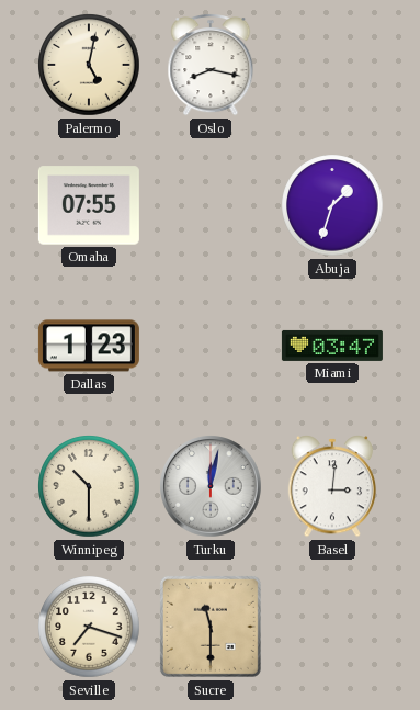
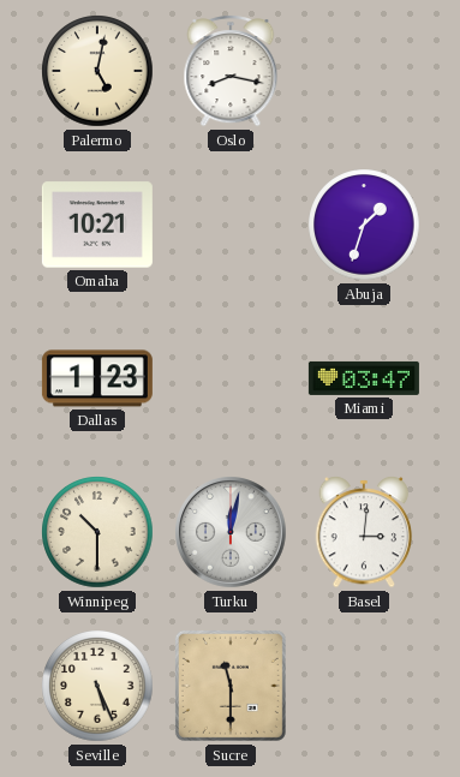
Omaha: 07:55 -> 10:21 (97, 225)
Seville: 7:18 -> 5:26 (97, 686)
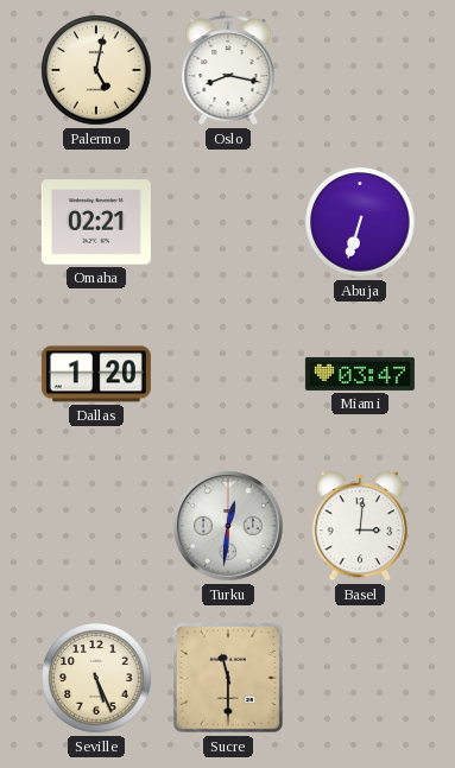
Omaha: 10:21 -> 02:21 (96, 222)
Abuja: 1:33 -> 6:33 (360, 222)
Dallas: 1:23 -> 1:20 (96, 374)
Winnipeg: 10:30 -> none (97, 532)
Turku: 12:02 -> 12:31 (229, 527)
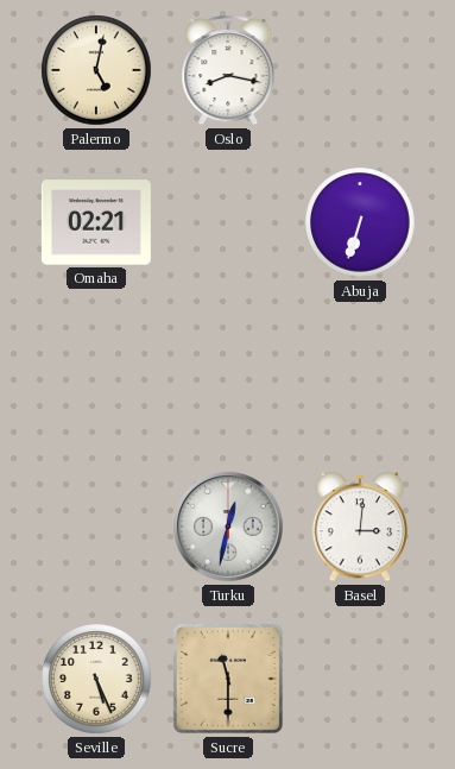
Dallas: 1:20 -> none (96, 374)
Miami: 03:47 -> none (360, 374)
Turku: 12:31 -> 12:32 (229, 528)
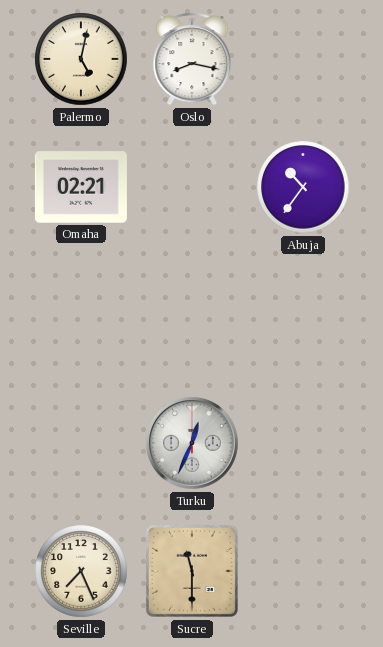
Abuja: 6:33 -> 10:36 (303, 187)
Turku: 12:32 -> 12:34 (193, 444)
Basel: 3:01 -> none (360, 527)
Seville: 5:26 -> 7:26 (81, 571)
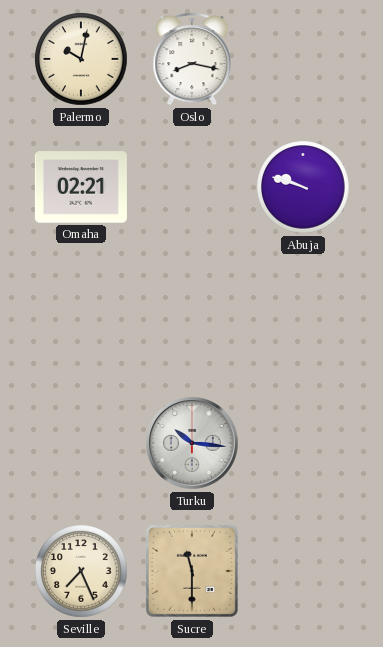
Palermo: 5:02 -> 10:02 (81, 59)
Abuja: 10:36 -> 9:48 (303, 187)
Turku: 12:34 -> 10:16 (193, 444)
